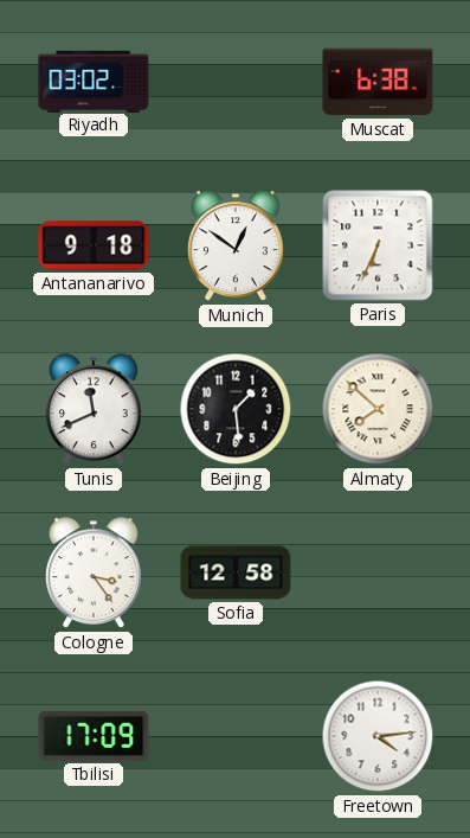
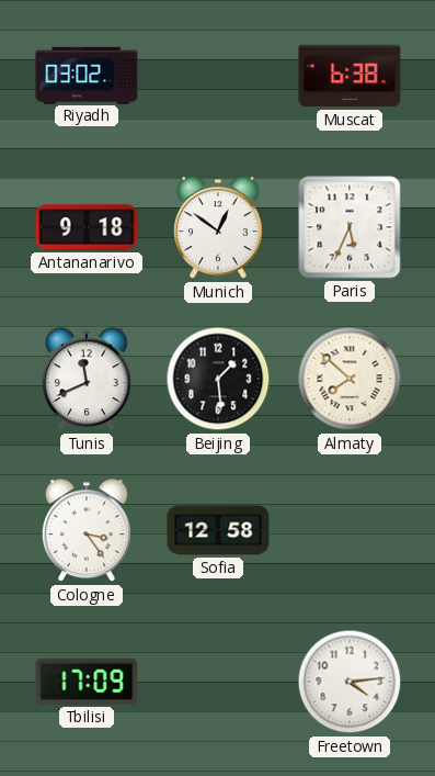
Paris: 6:34 -> 5:34 (350, 227)
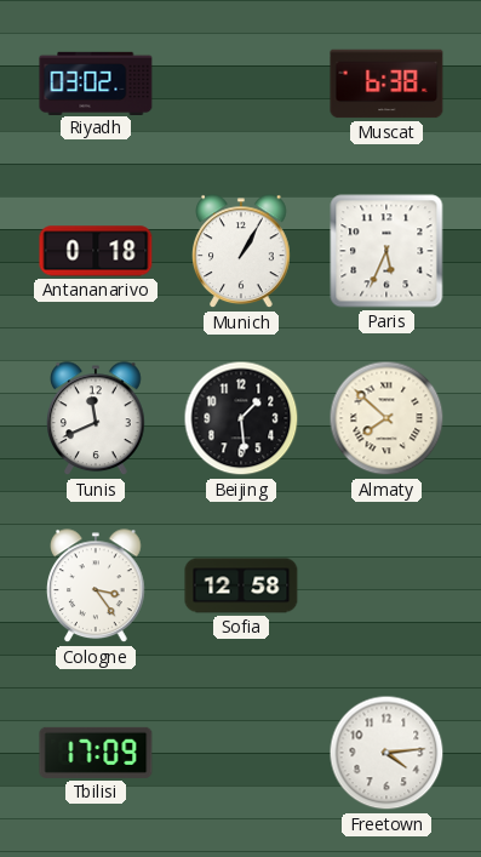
Antananarivo: 9:18 -> 0:18 (96, 251)
Munich: 12:51 -> 1:05 (242, 252)
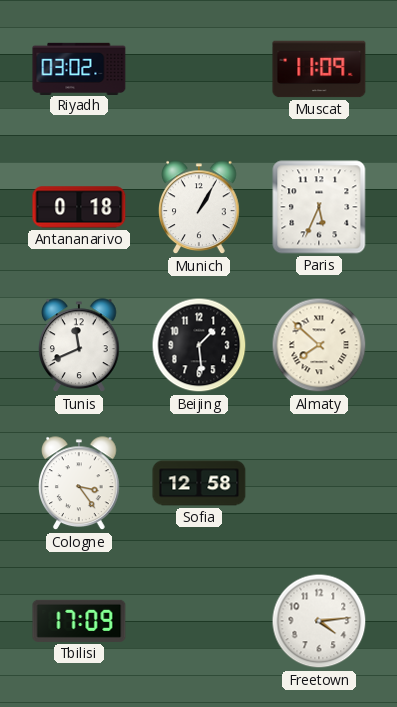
Muscat: 6:38 -> 11:09 (319, 69)
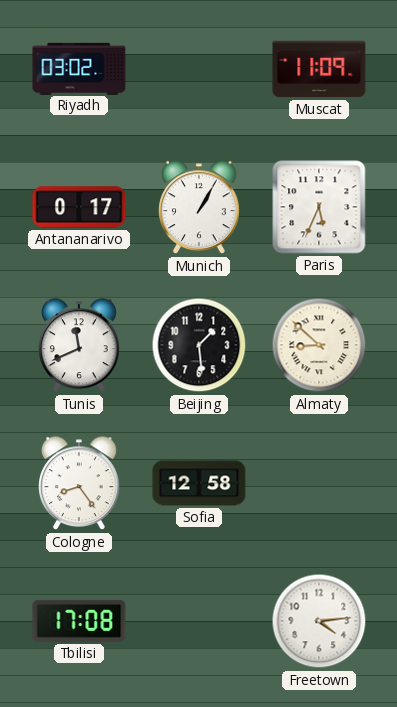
Antananarivo: 0:18 -> 0:17 (79, 207)
Almaty: 7:52 -> 8:52 (319, 345)
Cologne: 3:24 -> 8:24 (80, 484)
Tbilisi: 17:09 -> 17:08 (79, 621)
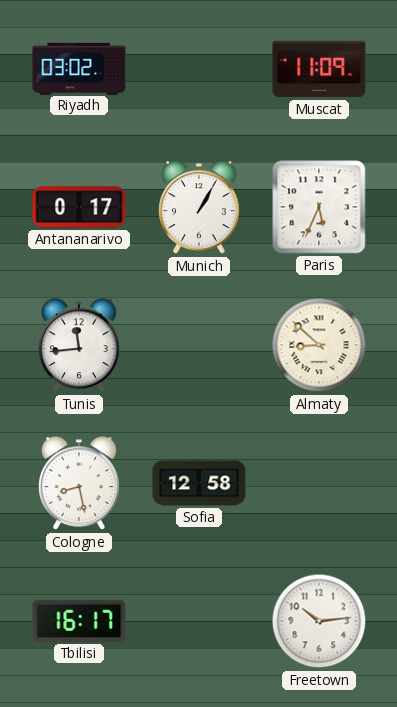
Tunis: 11:41 -> 11:44 (80, 346)
Beijing: 1:29 -> none (199, 345)
Cologne: 8:24 -> 8:28 (80, 484)
Tbilisi: 17:08 -> 16:17 (79, 621)
Freetown: 4:14 -> 10:14 (319, 621)
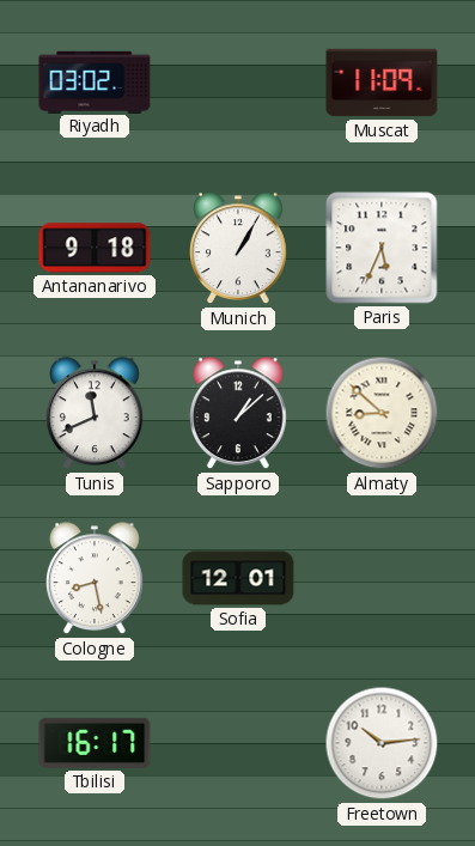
Antananarivo: 0:17 -> 9:18 (95, 248)
Tunis: 11:44 -> 11:41 (96, 414)
Sapporo: none -> 1:08 (239, 414)
Sofia: 12:58 -> 12:01 (238, 578)
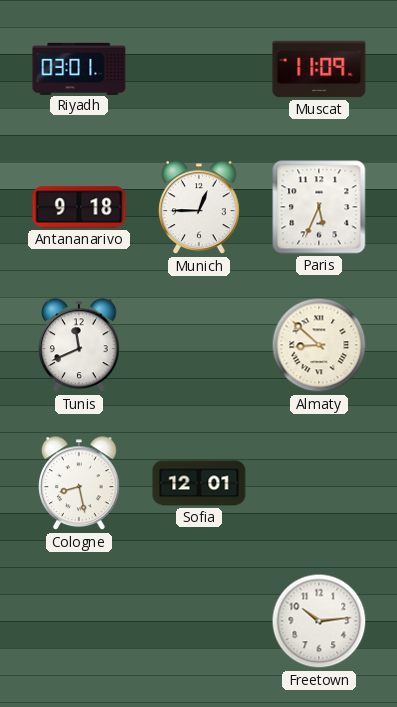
Riyadh: 03:02 -> 03:01 (79, 68)
Munich: 1:05 -> 12:45 (200, 208)
Sapporo: 1:08 -> none (239, 414)
Tbilisi: 16:17 -> none (95, 743)
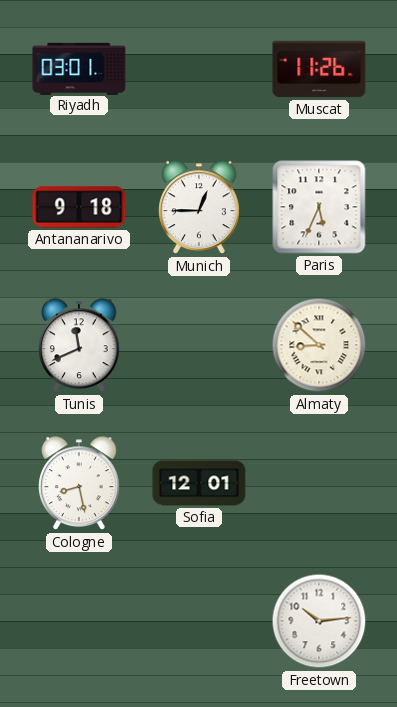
Muscat: 11:09 -> 11:26 (319, 69)
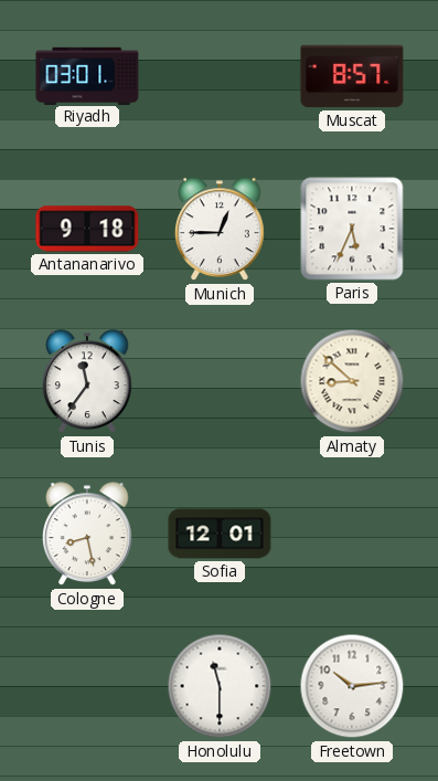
Muscat: 11:26 -> 8:57 (352, 76)
Tunis: 11:41 -> 11:36 (88, 382)
Honolulu: none -> 11:30 (220, 686)
